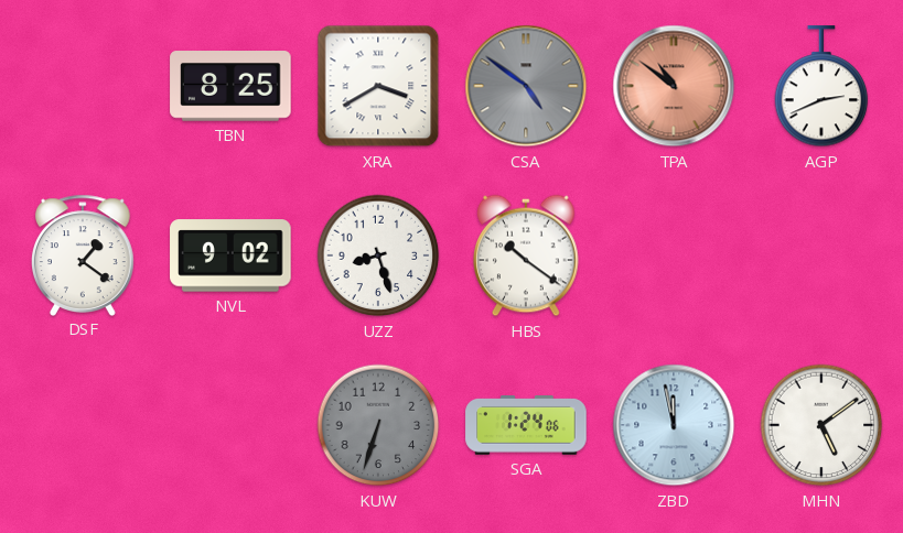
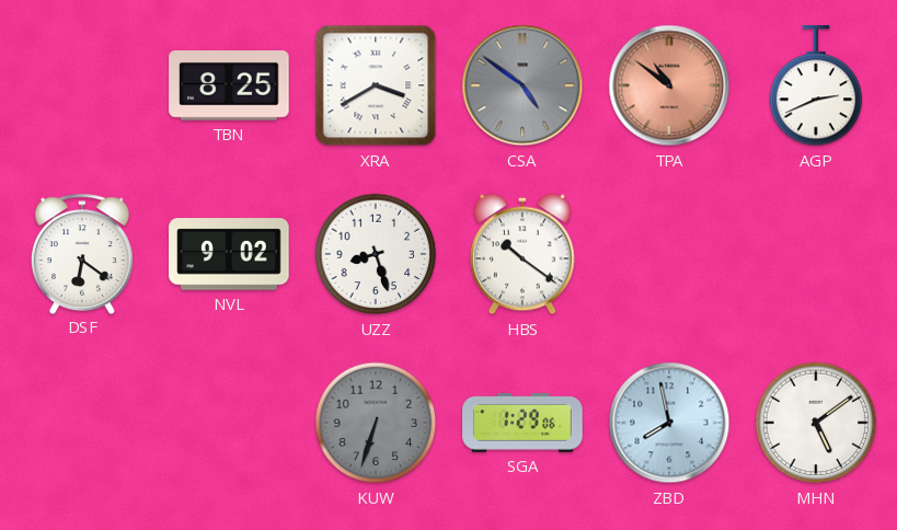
DSF: 1:21 -> 6:21 (82, 253)
SGA: 1:24 -> 1:29 (522, 424)
ZBD: 11:58 -> 7:58 (669, 423)
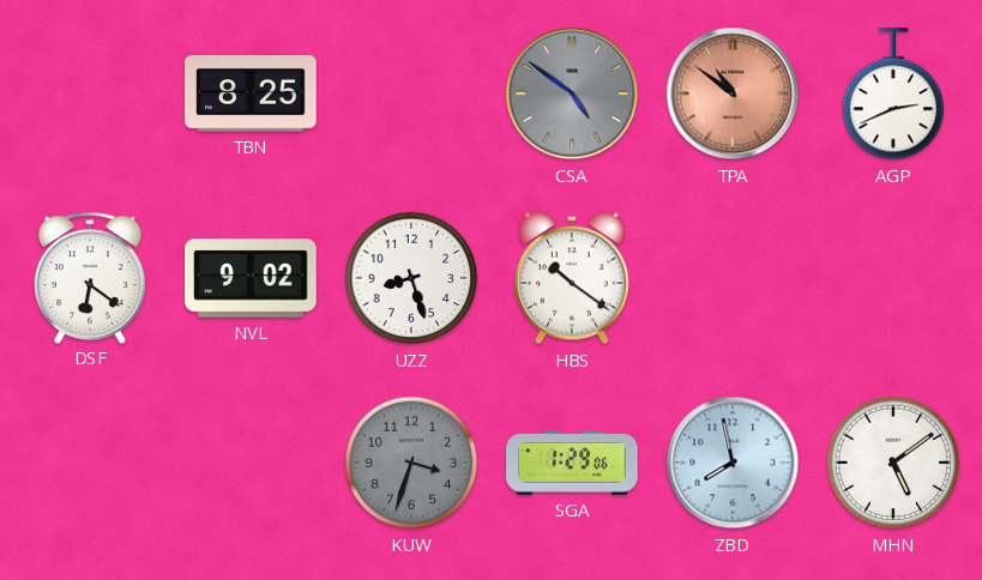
XRA: 3:40 -> none (376, 85)
KUW: 6:33 -> 3:33 (411, 463)
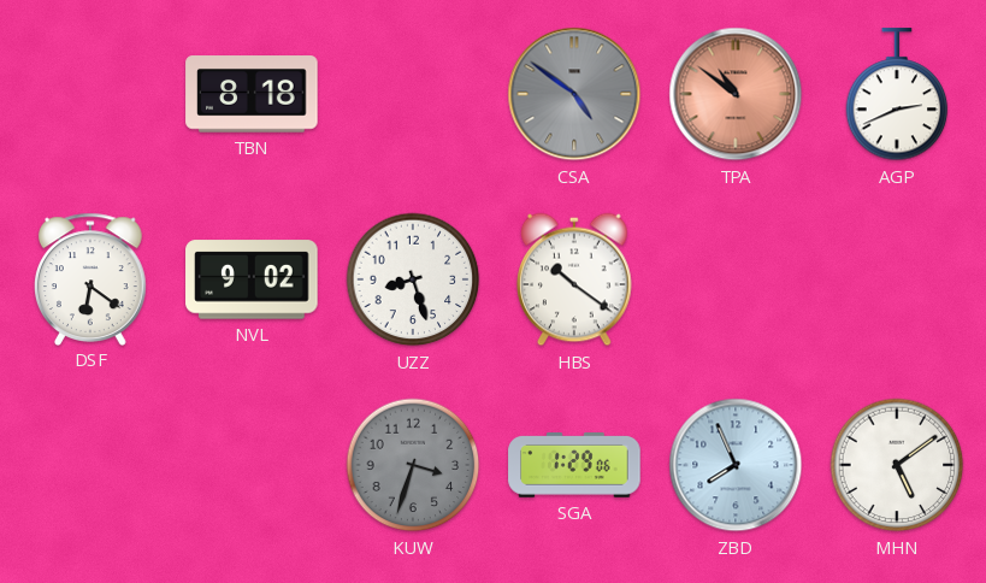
TBN: 8:25 -> 8:18 (252, 94)
ZBD: 7:58 -> 7:56 (736, 465)
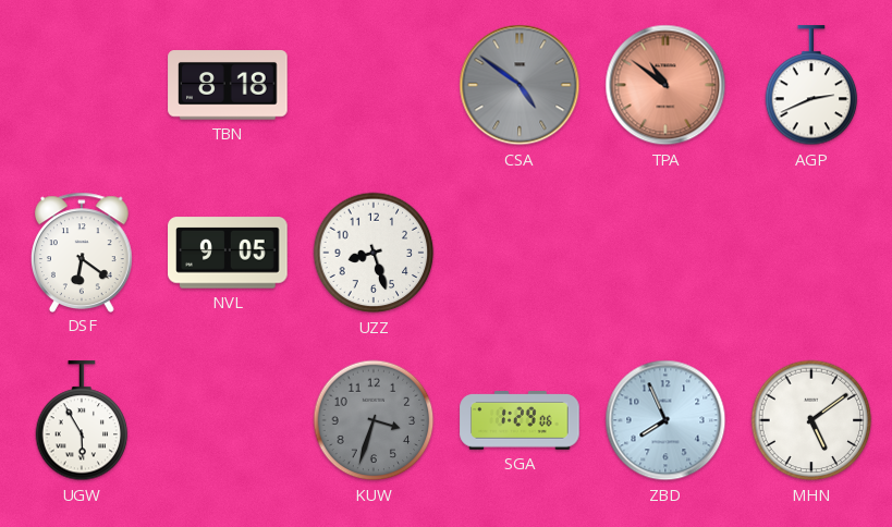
NVL: 9:02 -> 9:05 (228, 253)
HBS: 10:21 -> none (575, 279)
UGW: none -> 5:55 (82, 421)
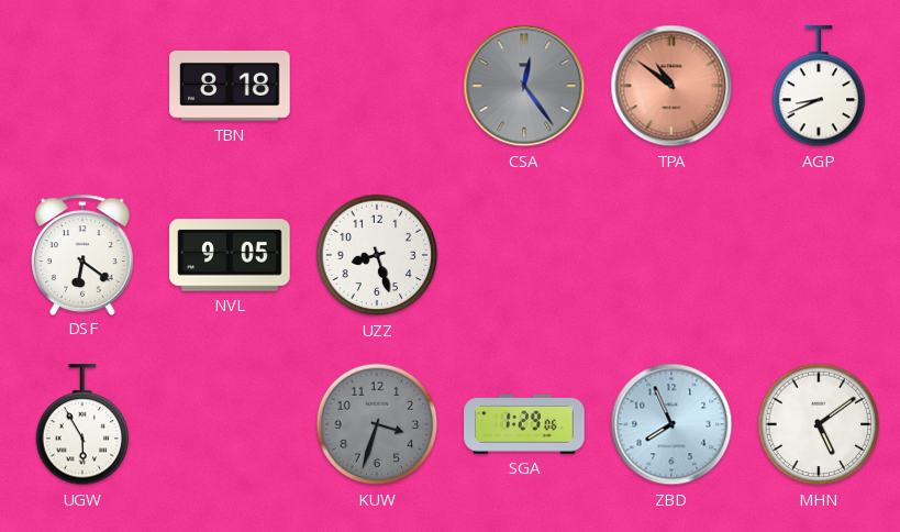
CSA: 4:51 -> 12:24 (524, 86)
AGP: 2:41 -> 8:41 (819, 87)
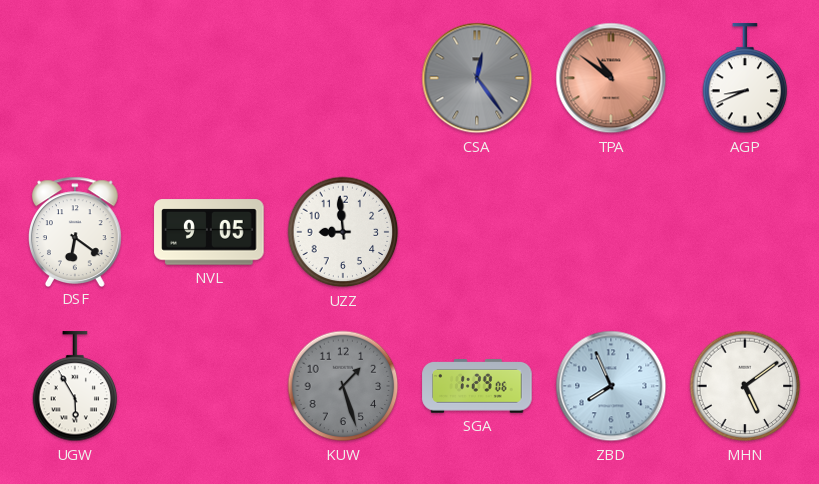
TBN: 8:18 -> none (230, 86)
UZZ: 8:27 -> 8:59 (343, 232)
KUW: 3:33 -> 1:27 (343, 386)
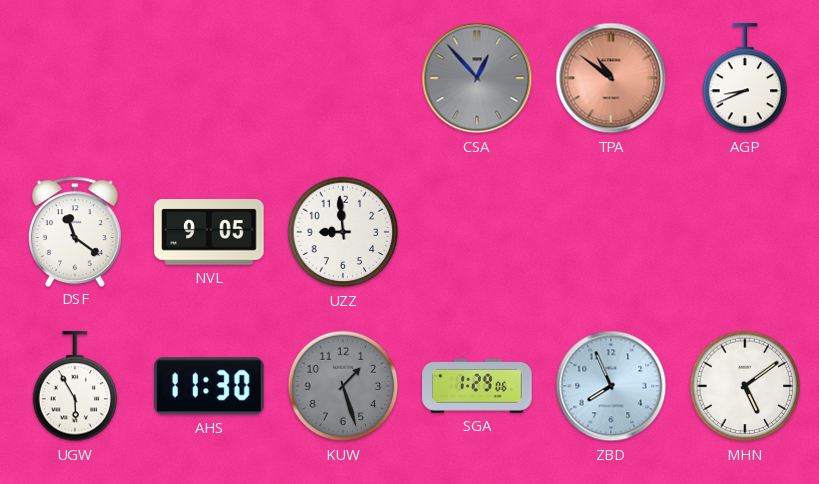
CSA: 12:24 -> 12:53 (477, 78)
DSF: 6:21 -> 11:21 (75, 231)
AHS: none -> 11:30 (209, 386)
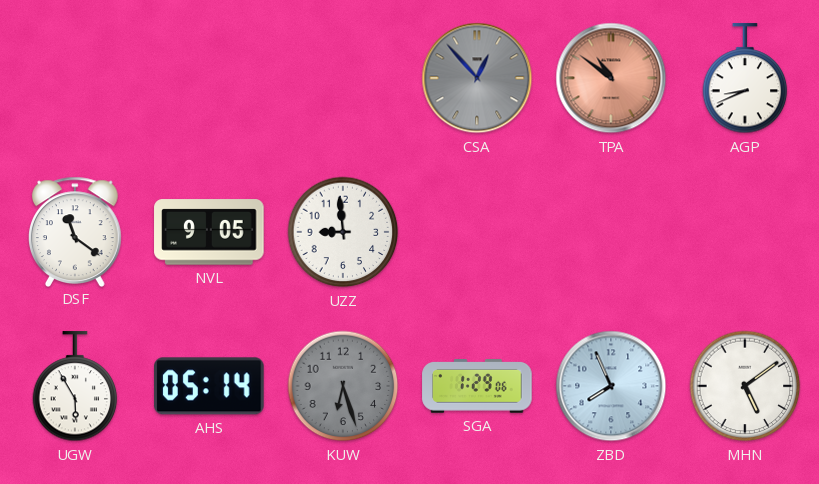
AHS: 11:30 -> 05:14 (209, 386)
KUW: 1:27 -> 6:27 (343, 386)
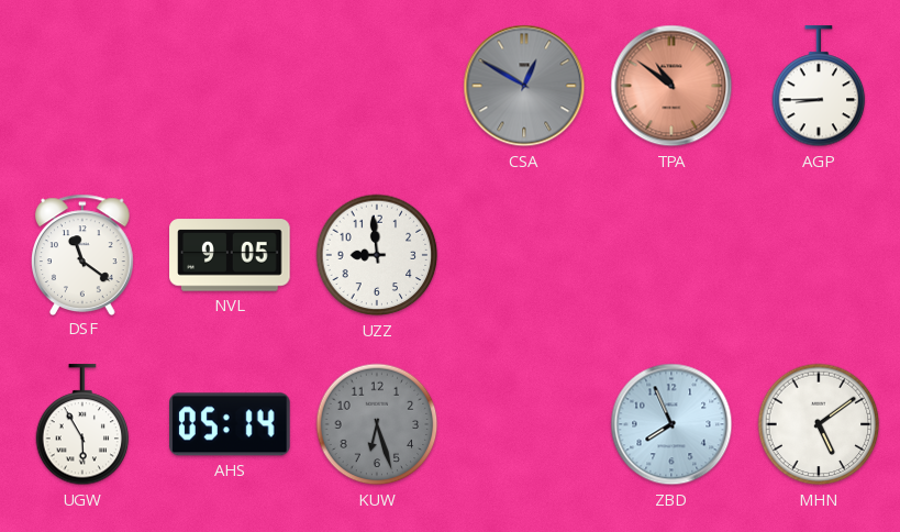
CSA: 12:53 -> 12:50 (524, 86)
AGP: 8:41 -> 8:45 (819, 87)
SGA: 1:29 -> none (477, 387)
